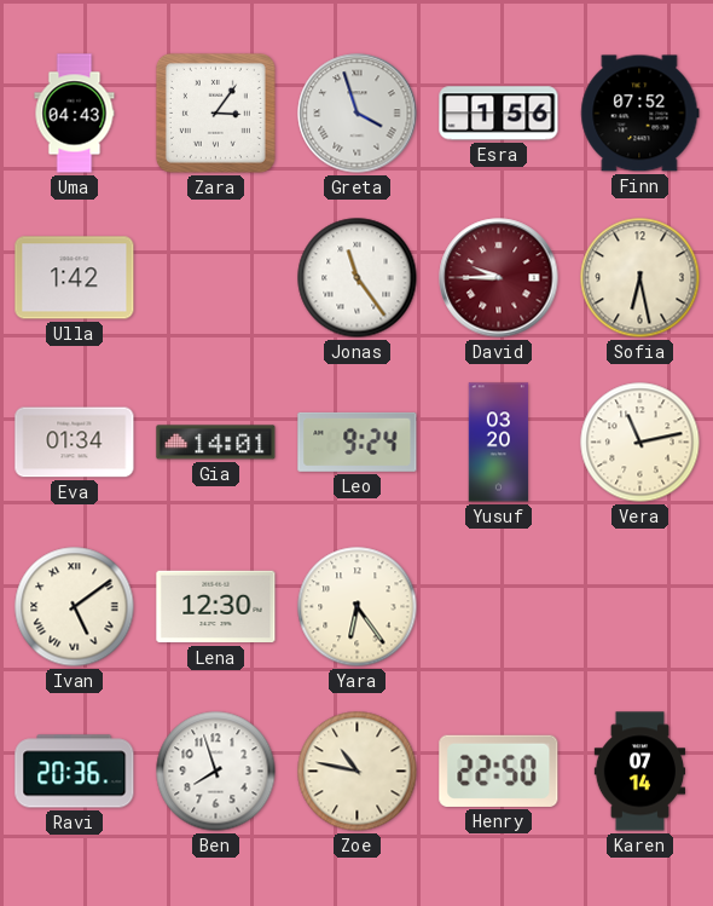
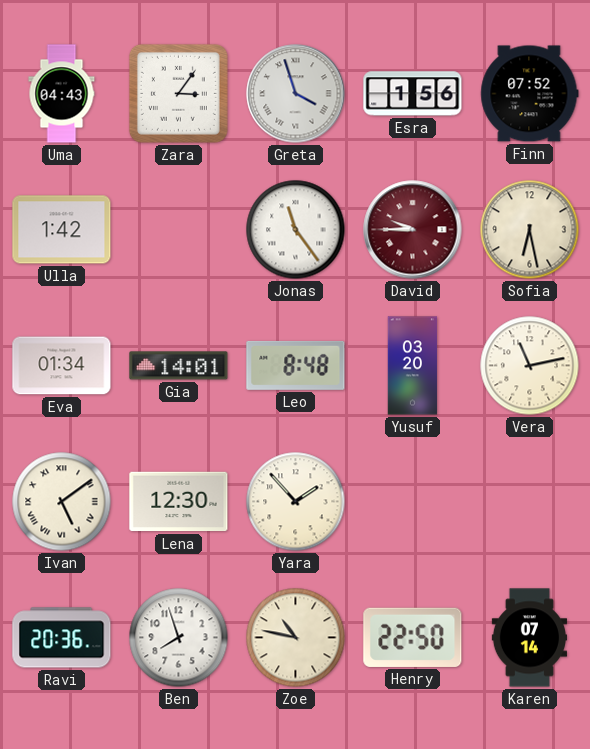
Leo: 9:24 -> 8:48 (296, 365)
Yara: 6:24 -> 1:53 (296, 502)
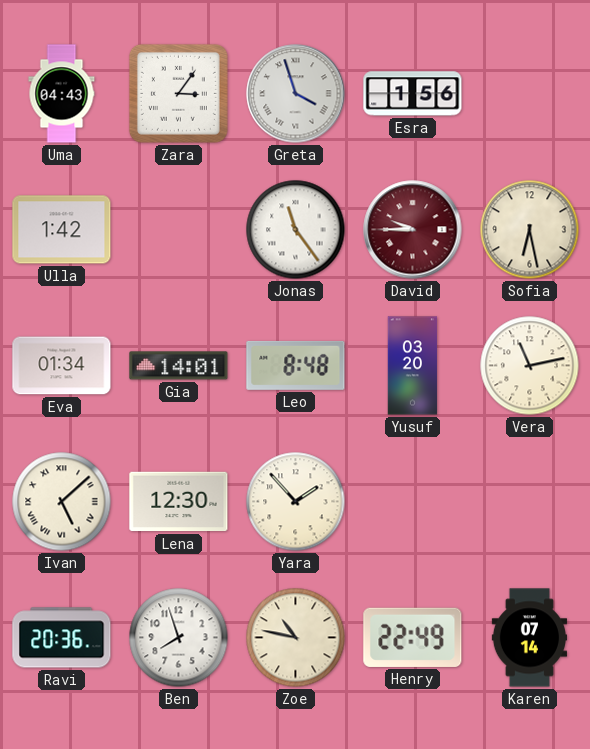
Finn: 07:52 -> none (530, 94)
Ivan: 5:09 -> 5:08 (62, 502)
Henry: 22:50 -> 22:49 (413, 637)
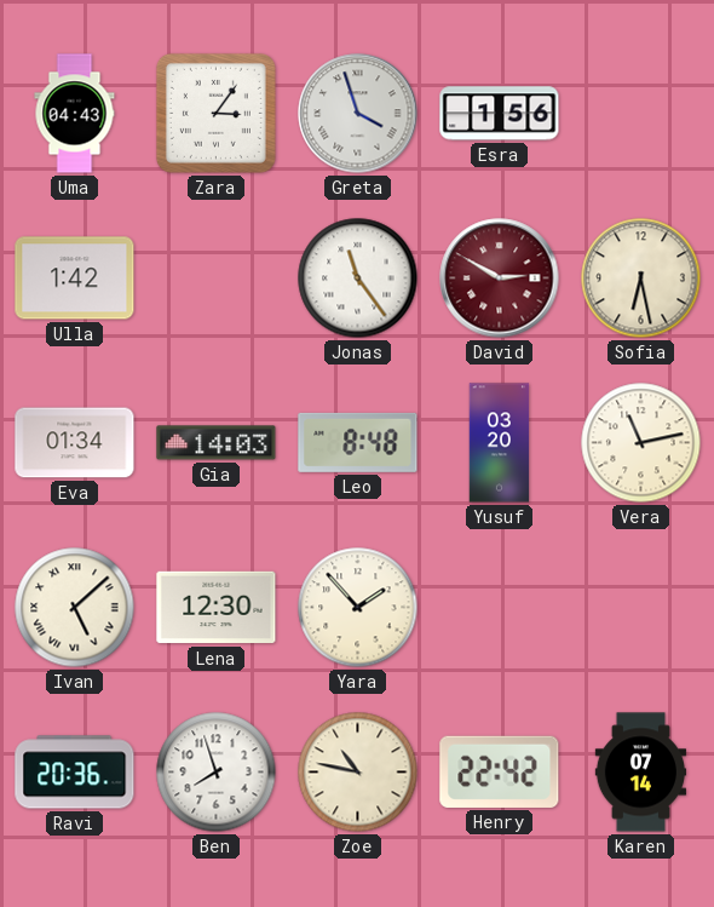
David: 9:45 -> 2:50 (500, 279)
Gia: 14:01 -> 14:03 (217, 443)
Henry: 22:49 -> 22:42 (500, 771)
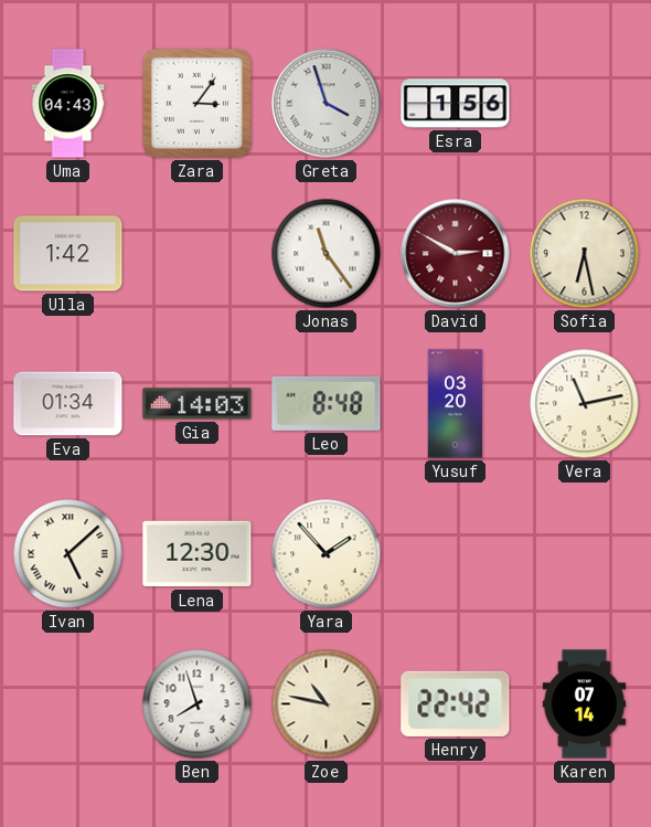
Ravi: 20:36 -> none (75, 773)
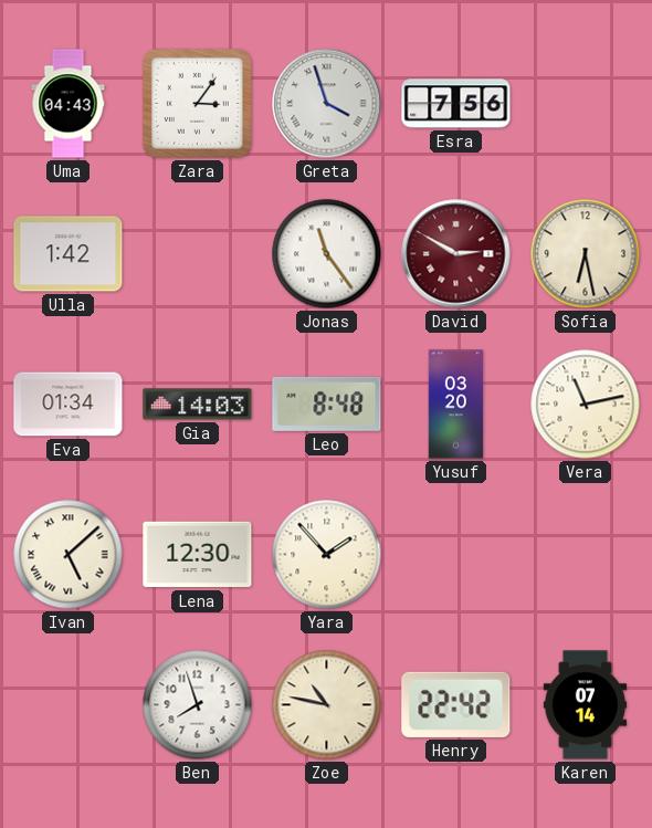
Esra: 1:56 -> 7:56 (456, 104)
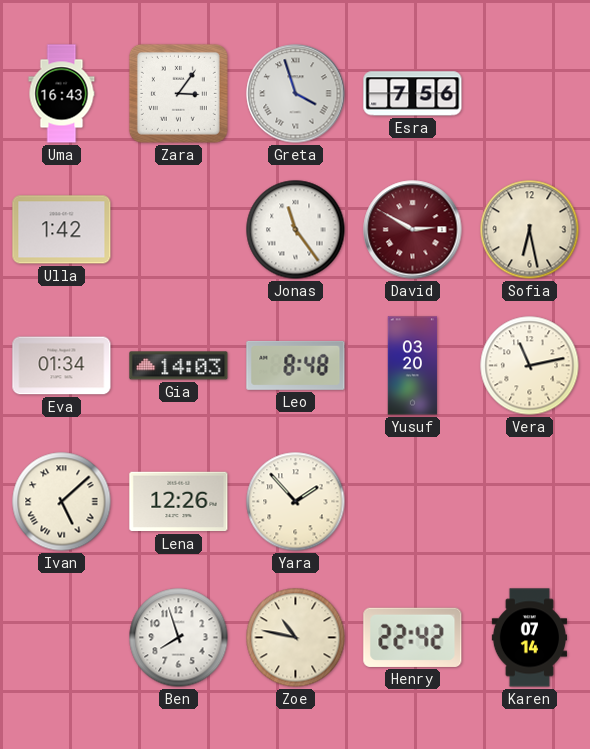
Uma: 04:43 -> 16:43 (62, 94)
Lena: 12:30 -> 12:26 (179, 502)
